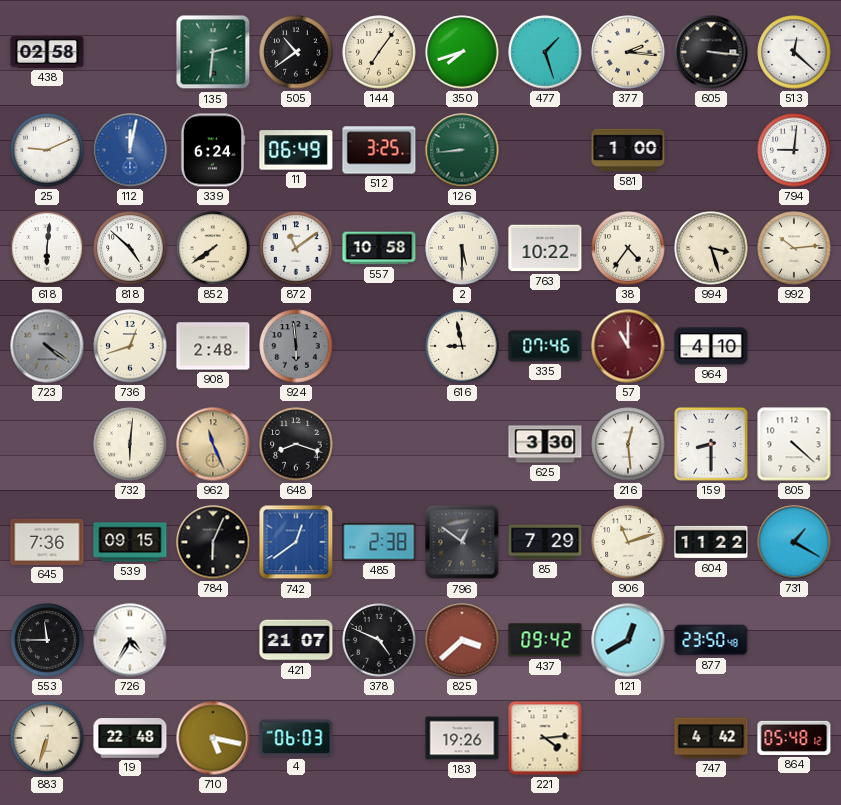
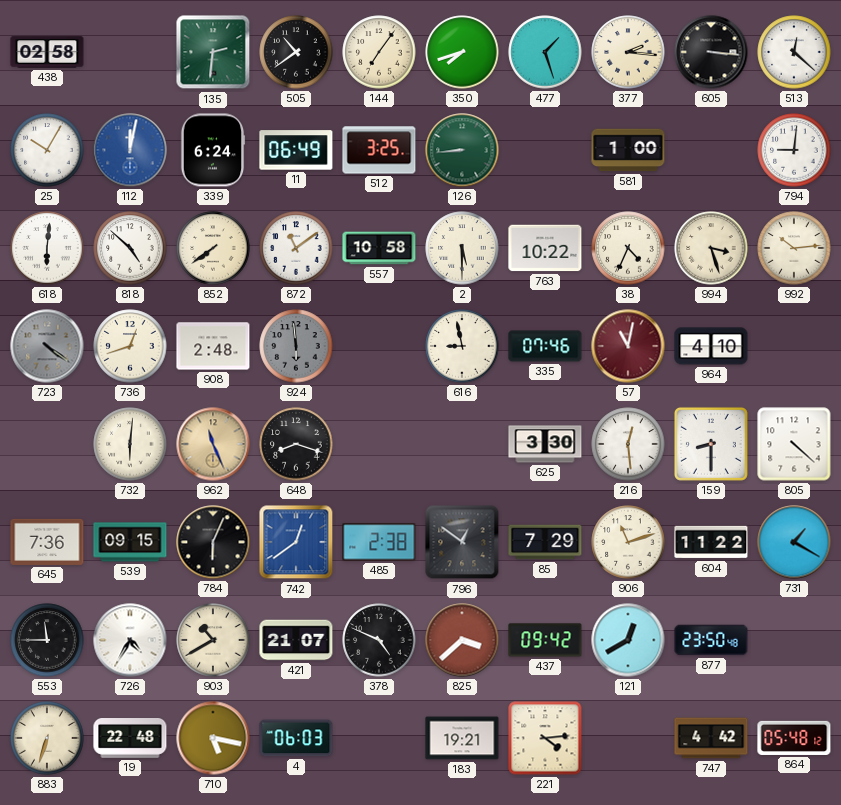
25: 9:11 -> 10:05 (47, 150)
38: 4:36 -> 4:34 (628, 248)
57: 11:00 -> 11:02 (628, 346)
903: none -> 10:40 (213, 640)
183: 19:26 -> 19:21 (462, 738)
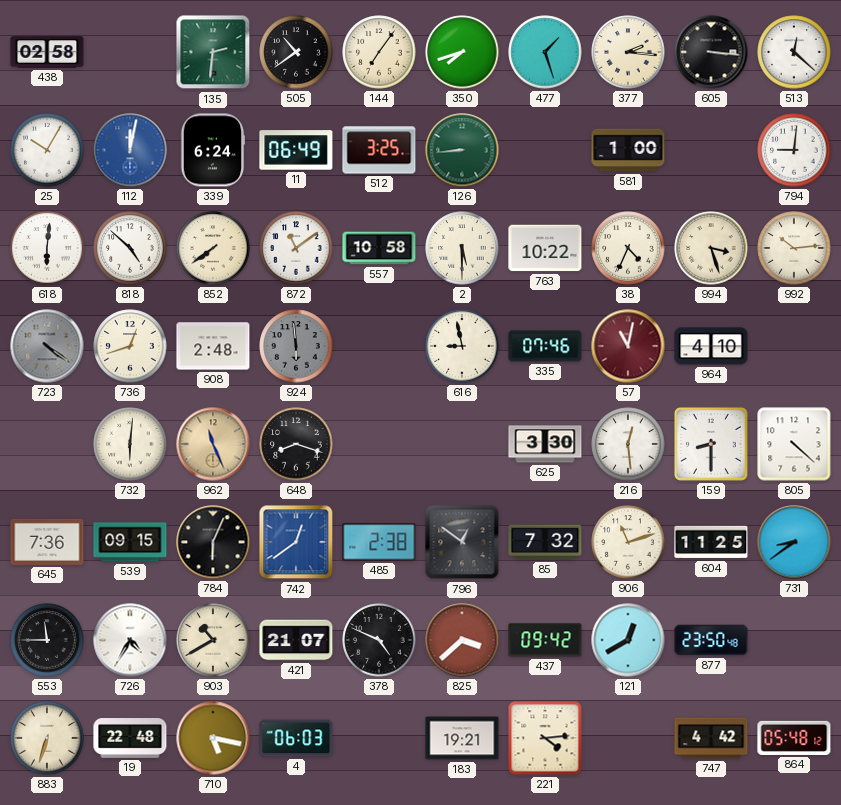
85: 7:29 -> 7:32 (545, 542)
604: 11:22 -> 11:25 (711, 542)
731: 1:20 -> 8:39 (794, 542)
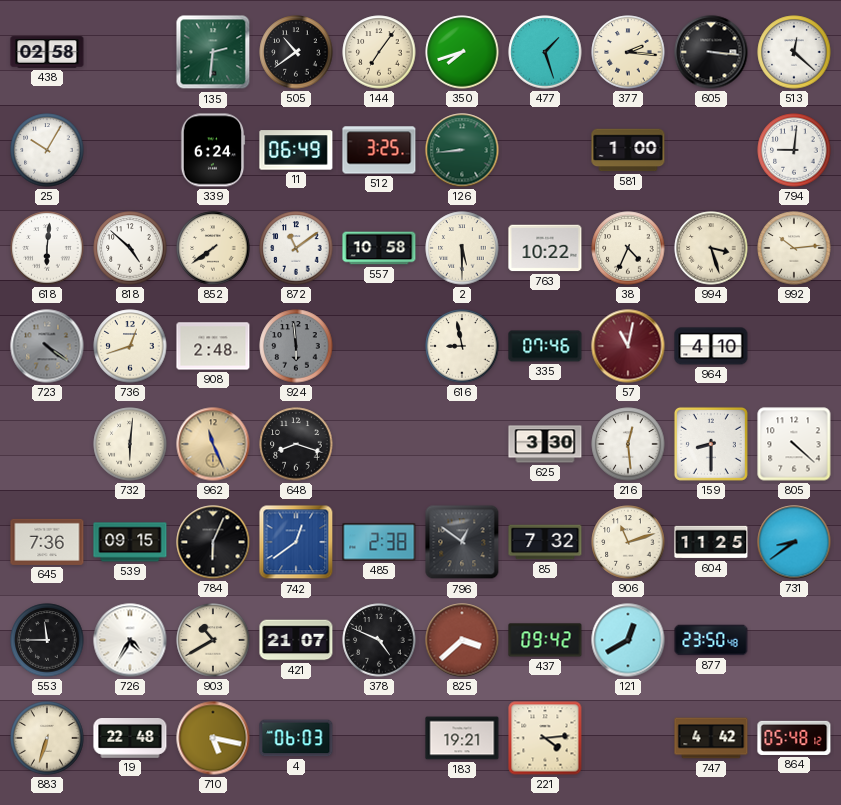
112: 12:02 -> none (130, 150)
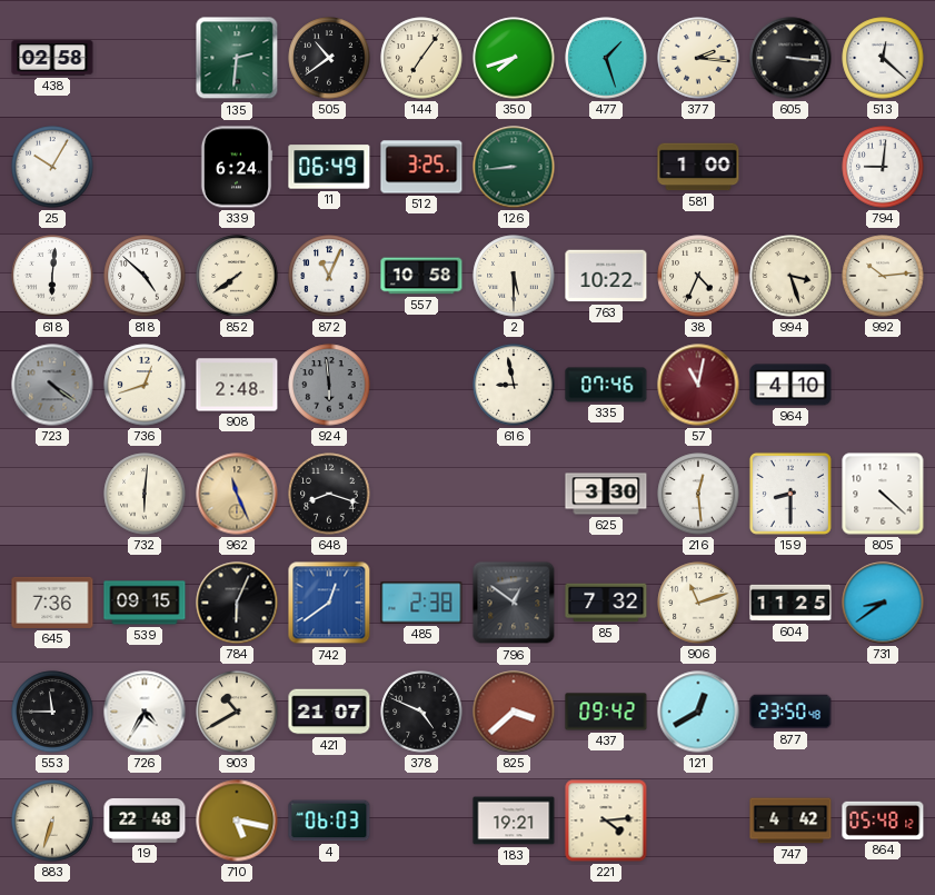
872: 11:09 -> 11:04 (329, 276)
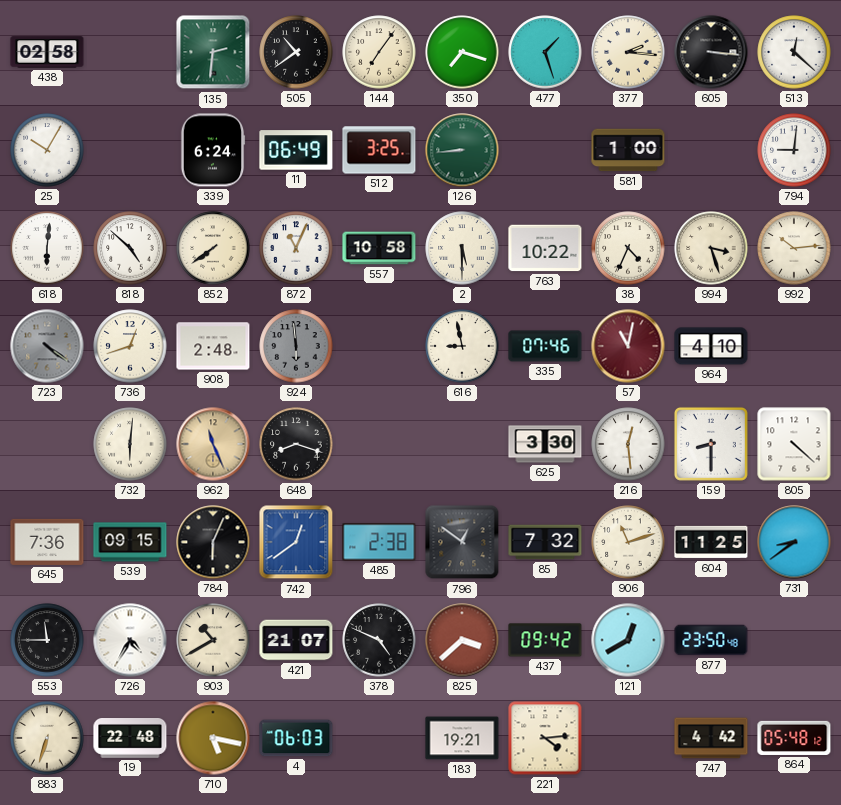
350: 7:42 -> 7:18 (462, 52)
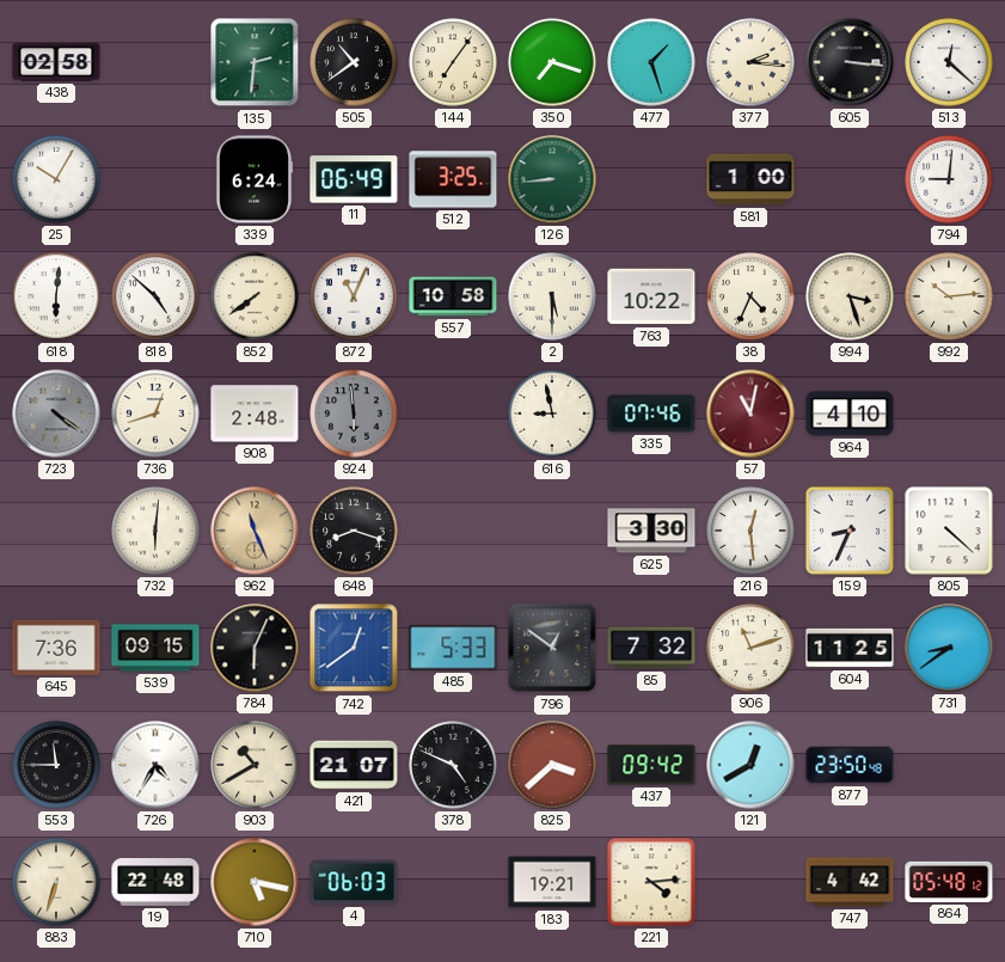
159: 8:30 -> 8:34 (850, 531)
485: 2:38 -> 5:33 (453, 648)
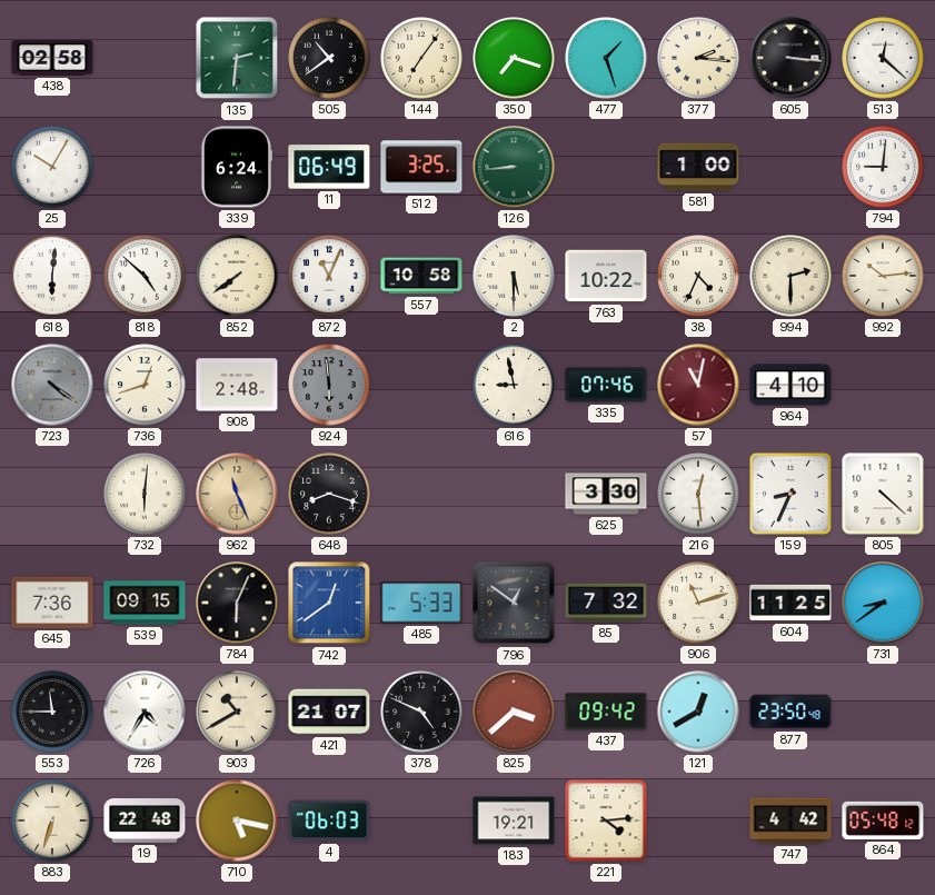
994: 3:27 -> 2:30 (790, 276)
